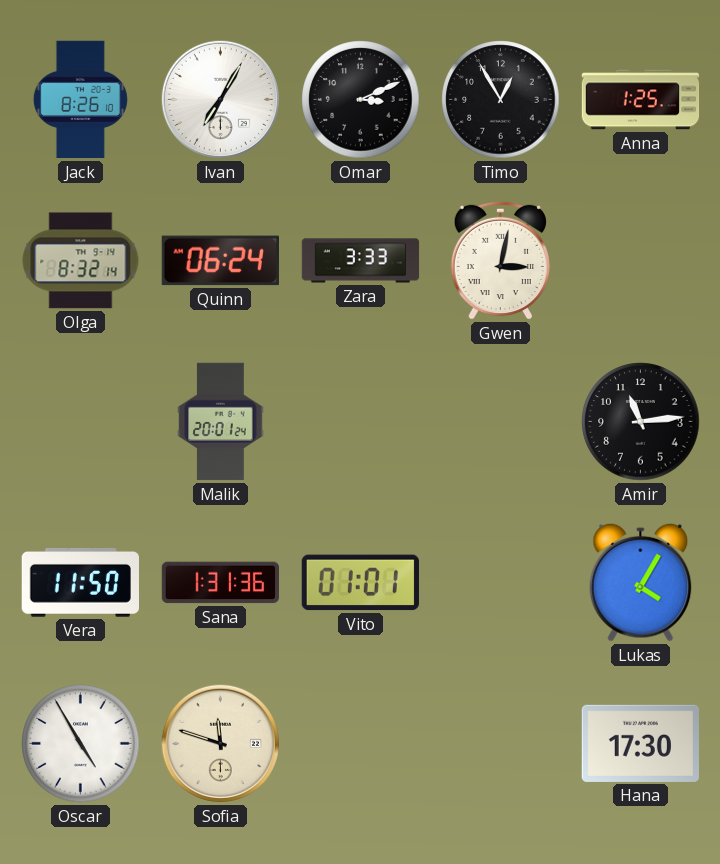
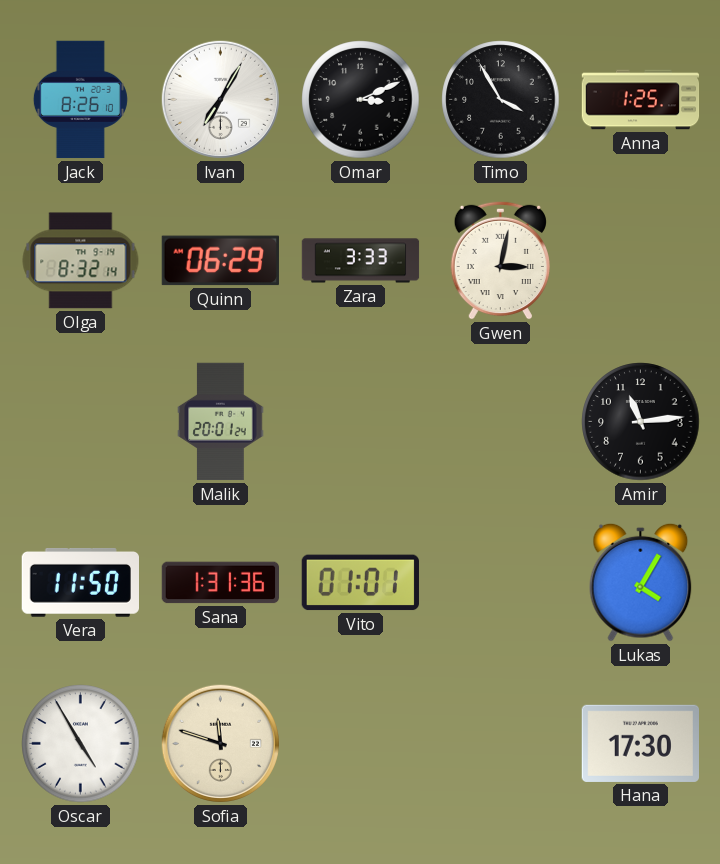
Timo: 12:55 -> 3:55 (501, 100)
Quinn: 06:24 -> 06:29 (220, 261)
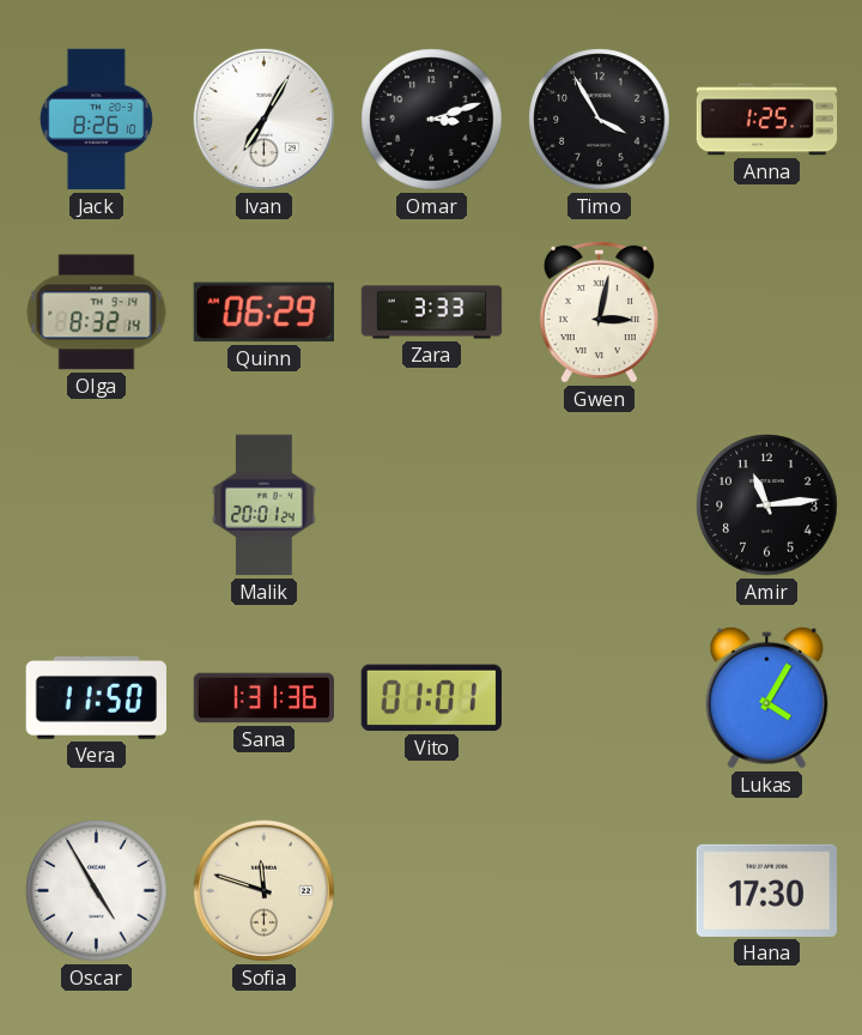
Omar: 3:11 -> 3:12 (432, 120)
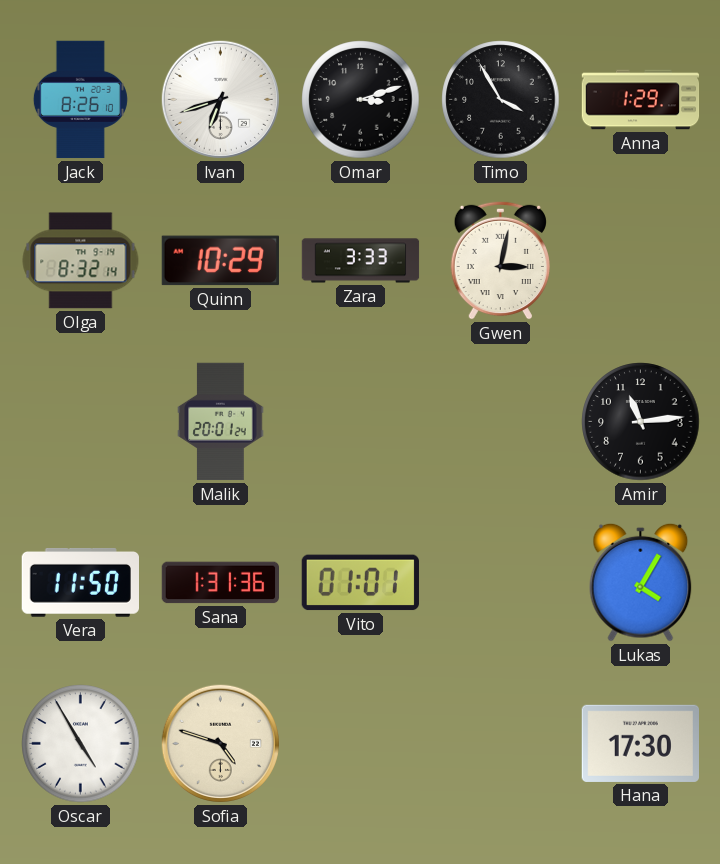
Ivan: 7:05 -> 6:42 (220, 99)
Anna: 1:25 -> 1:29 (641, 100)
Quinn: 06:29 -> 10:29 (220, 261)
Sofia: 11:48 -> 4:48 (220, 743)
